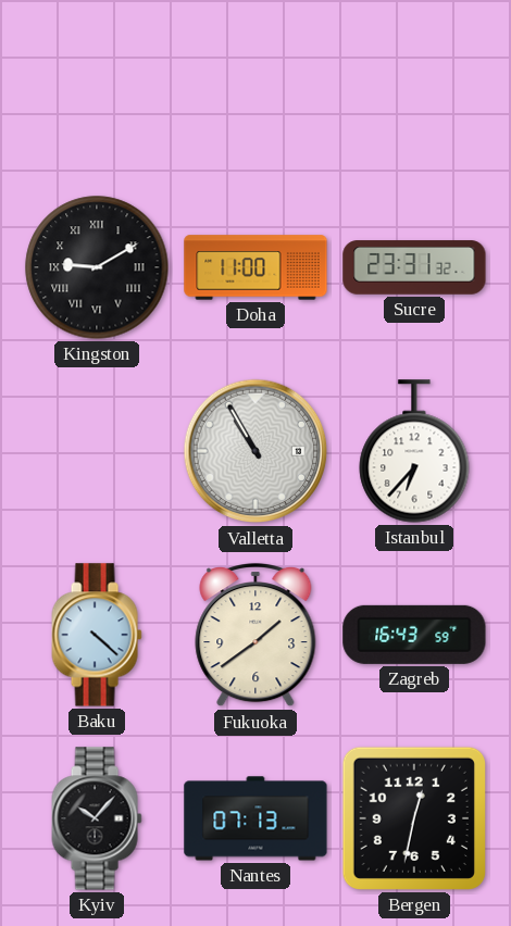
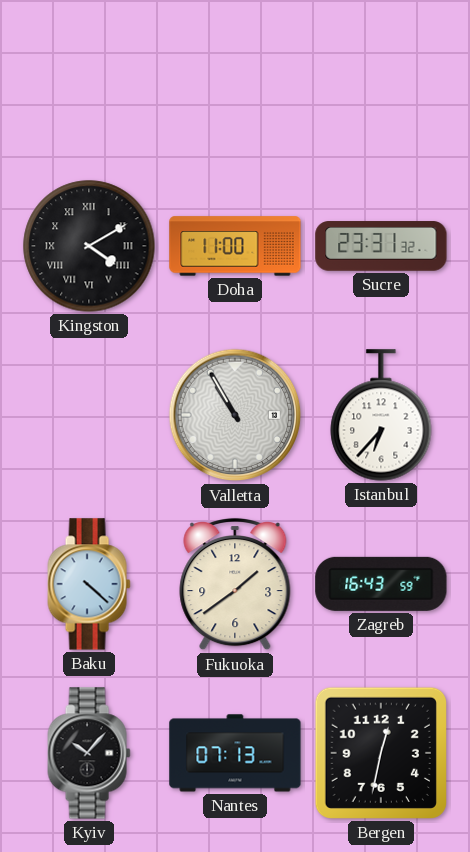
Kingston: 9:10 -> 4:10 (89, 246)
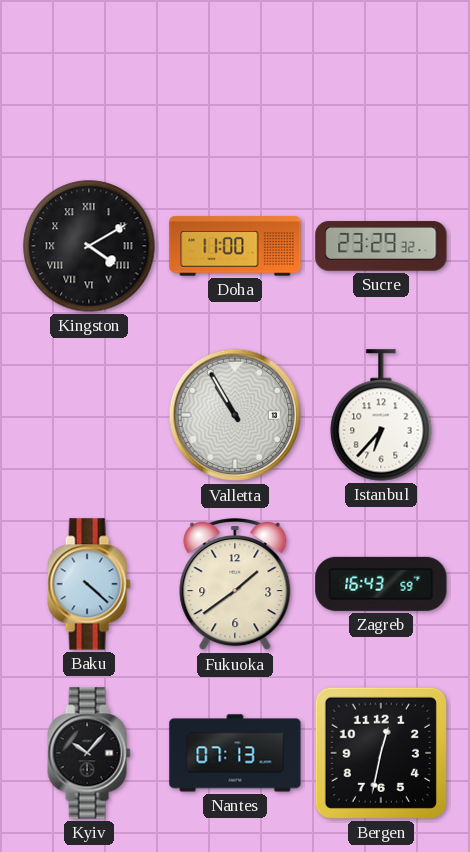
Sucre: 23:31 -> 23:29 (381, 246)
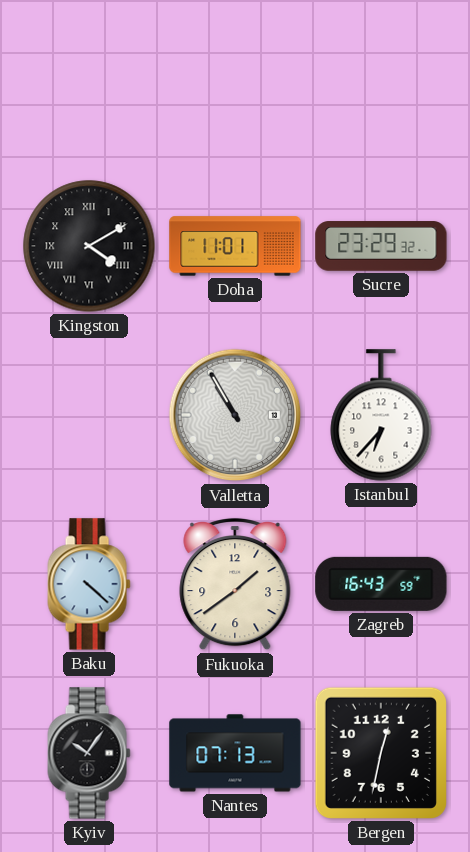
Doha: 11:00 -> 11:01 (235, 246)
Kyiv: 10:07 -> 10:06 (89, 753)
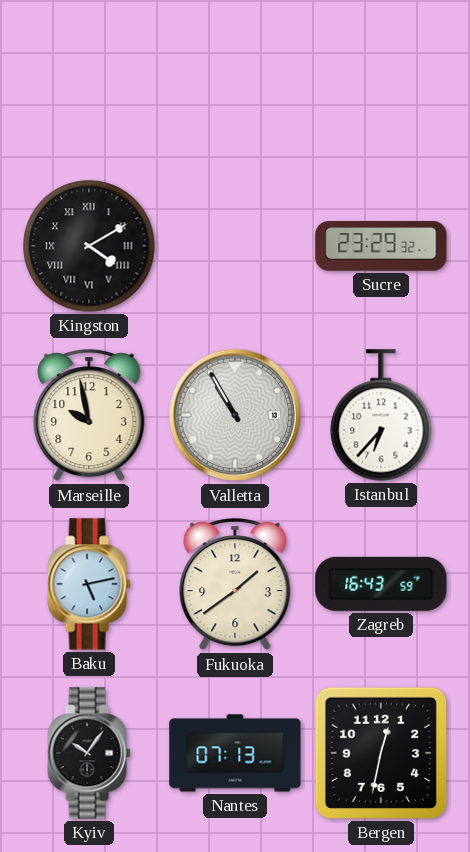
Doha: 11:01 -> none (235, 246)
Marseille: none -> 9:58 (89, 415)
Baku: 4:22 -> 5:13 (89, 584)
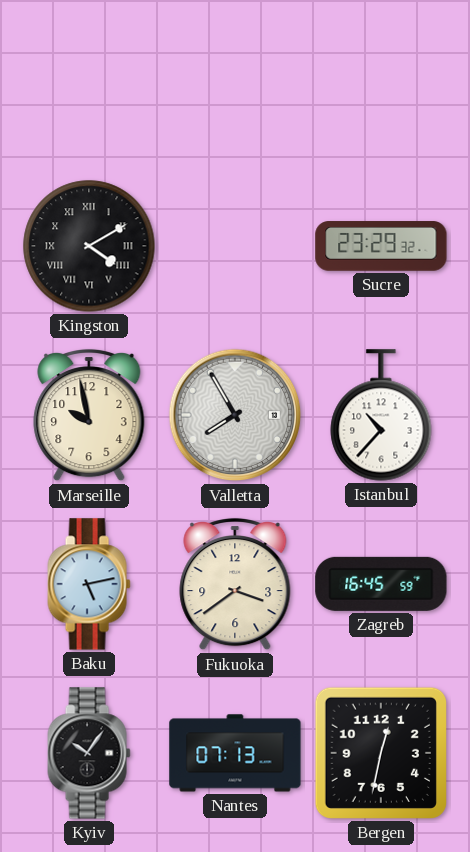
Valletta: 10:55 -> 7:55 (235, 415)
Istanbul: 6:37 -> 10:37 (381, 415)
Fukuoka: 1:39 -> 3:39 (235, 584)
Zagreb: 16:43 -> 16:45 (381, 584)
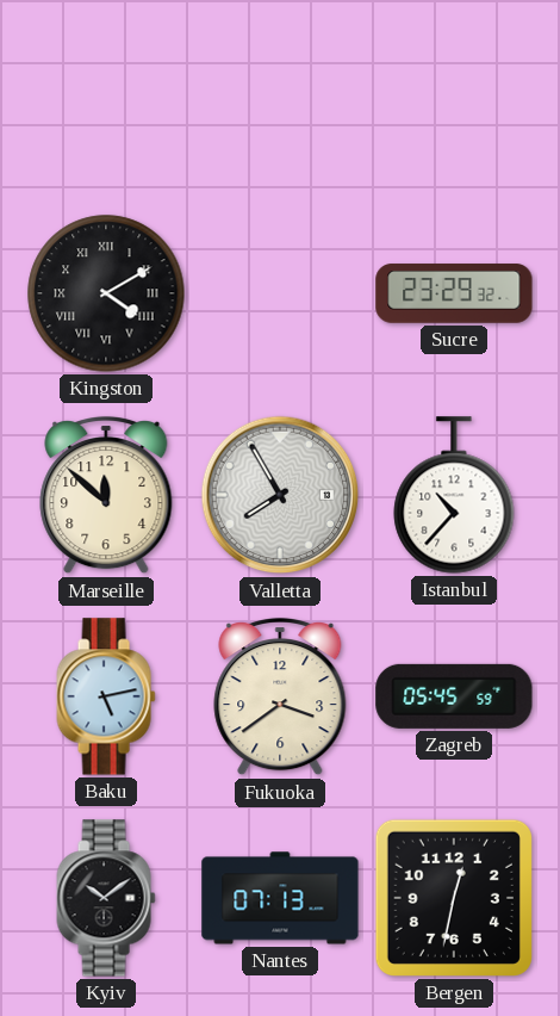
Marseille: 9:58 -> 11:52 (106, 495)
Zagreb: 16:45 -> 05:45 (454, 696)
Kyiv: 10:06 -> 10:09 (106, 898)
